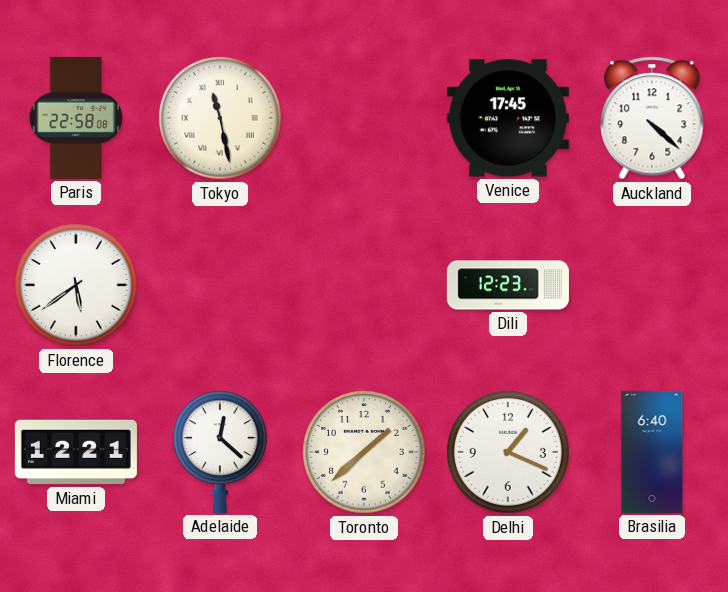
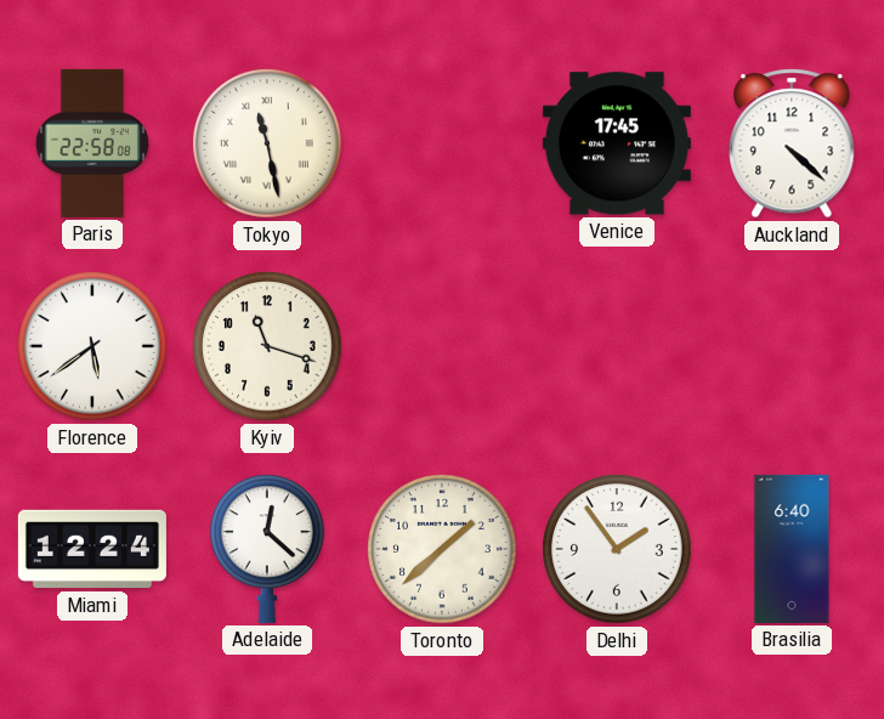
Kyiv: none -> 11:18 (267, 346)
Dili: 12:23 -> none (508, 285)
Miami: 12:21 -> 12:24 (92, 549)
Delhi: 1:19 -> 1:54 (617, 549)
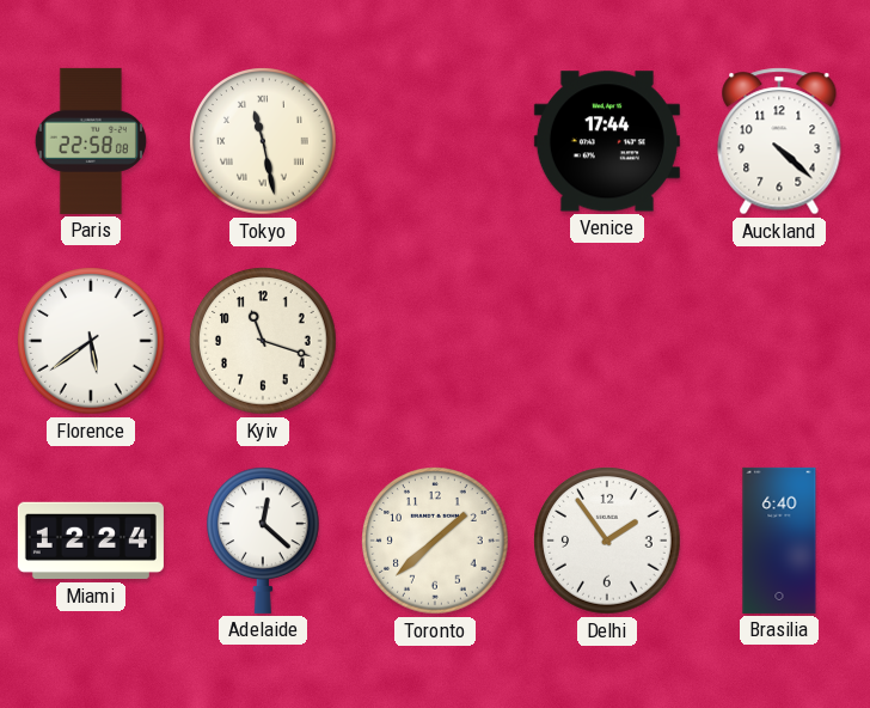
Venice: 17:45 -> 17:44 (607, 141)
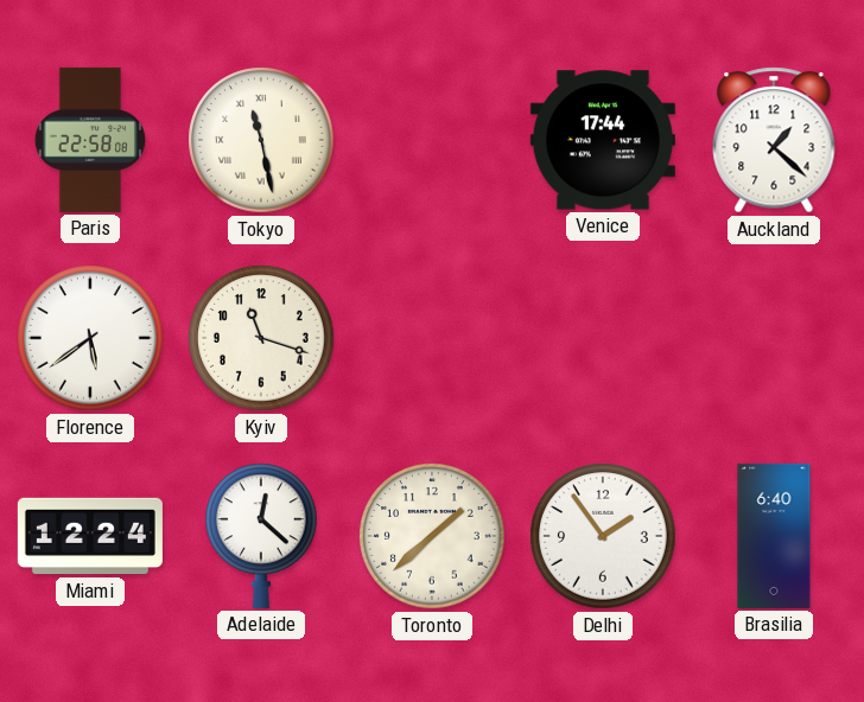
Auckland: 4:22 -> 1:22 (774, 140)
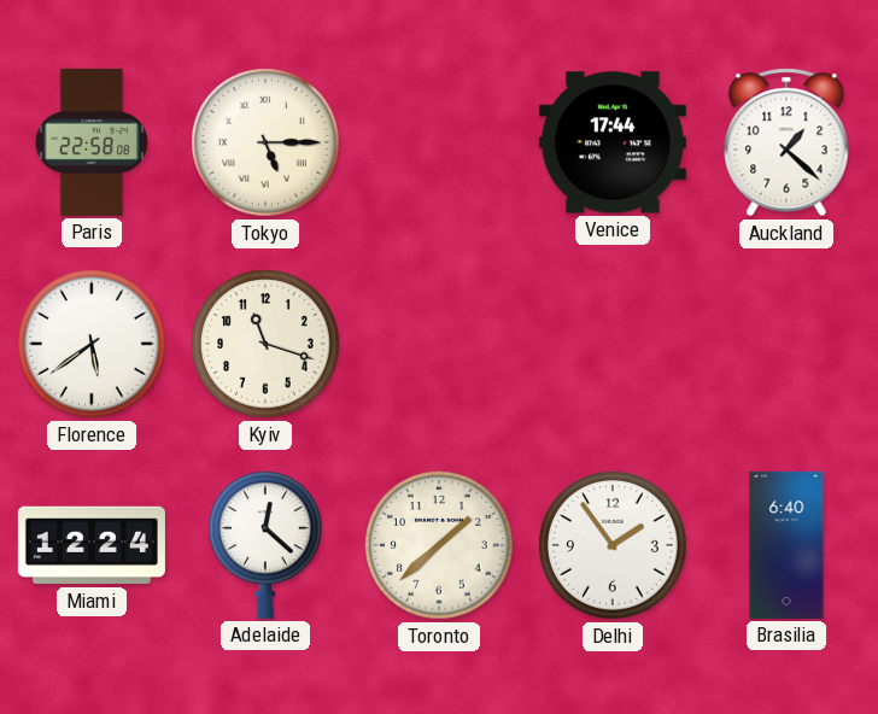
Tokyo: 11:28 -> 5:15 (265, 142)
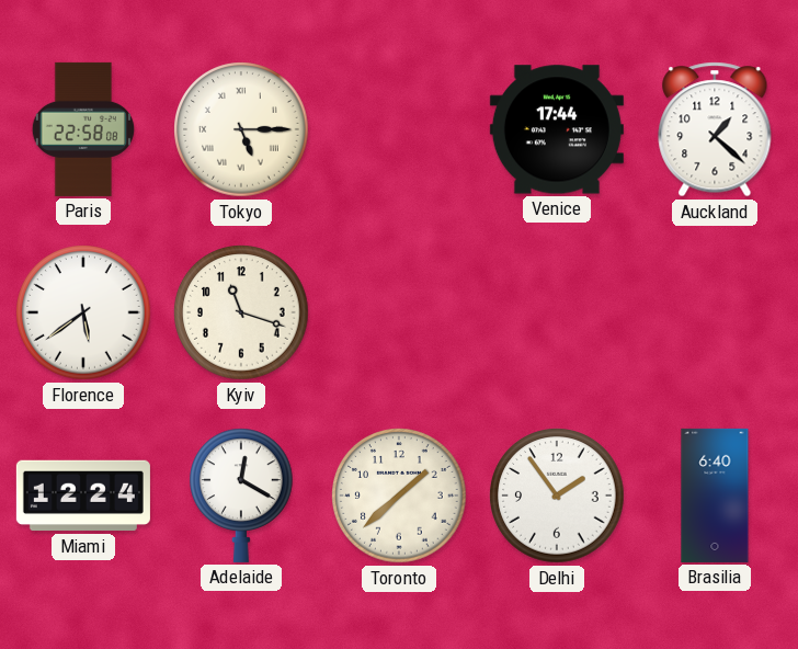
Adelaide: 12:22 -> 12:20 (242, 496)
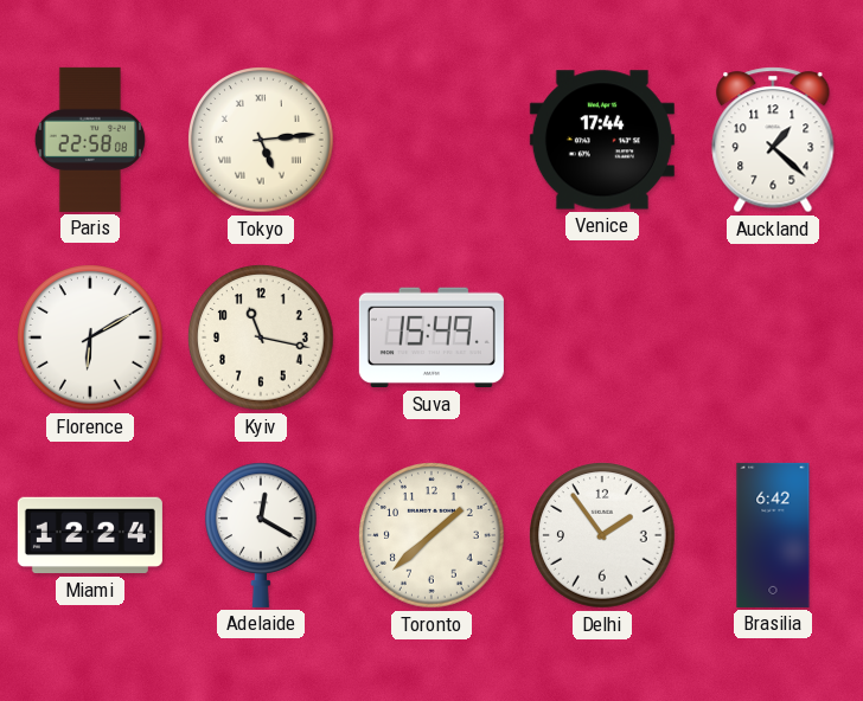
Tokyo: 5:15 -> 5:14 (261, 140)
Florence: 5:39 -> 6:10 (90, 337)
Kyiv: 11:18 -> 11:17 (261, 337)
Suva: none -> 15:49 (431, 337)
Brasilia: 6:40 -> 6:42 (773, 535)
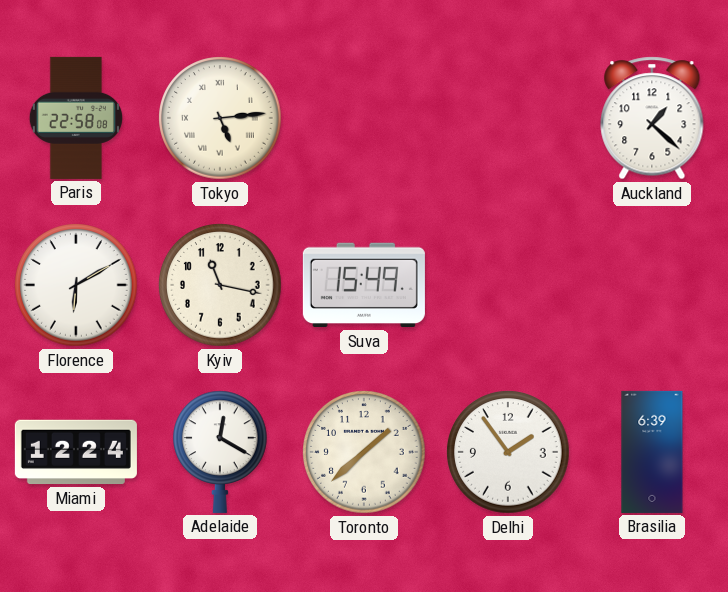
Venice: 17:44 -> none (602, 140)
Brasilia: 6:42 -> 6:39 (652, 452)
